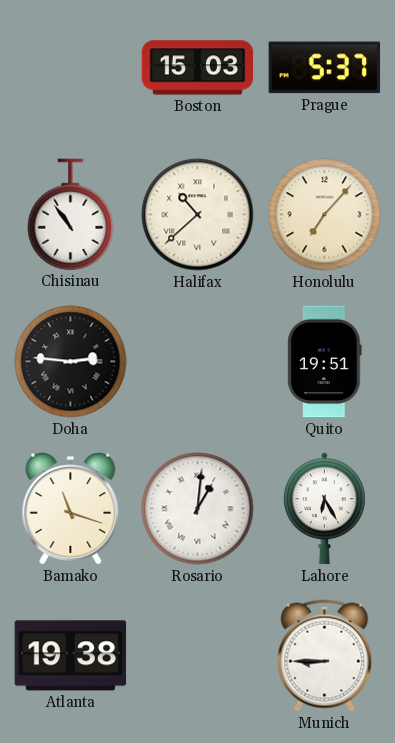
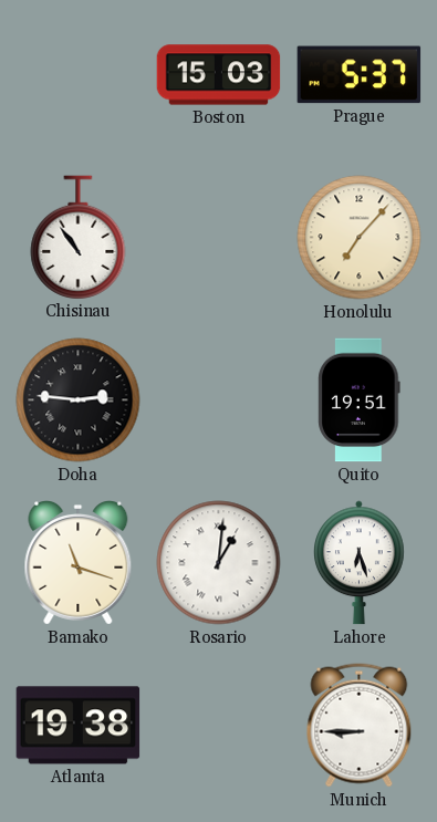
Halifax: 10:38 -> none (198, 215)
Lahore: 6:25 -> 6:27 (360, 563)
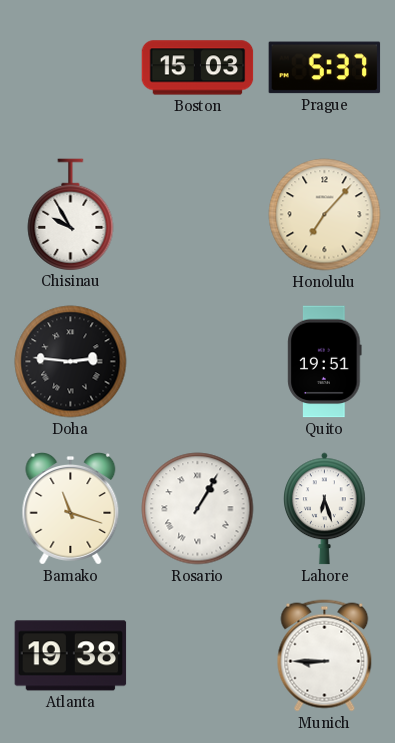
Chisinau: 10:54 -> 9:55 (71, 214)
Rosario: 1:01 -> 1:05 (198, 509)
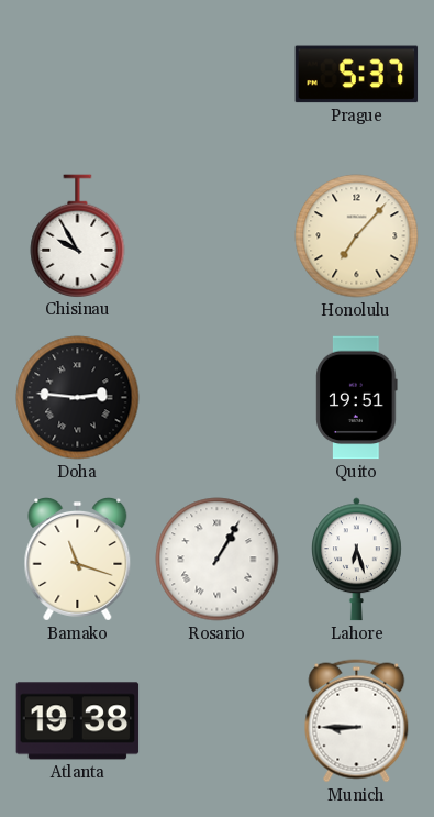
Boston: 15:03 -> none (198, 68)
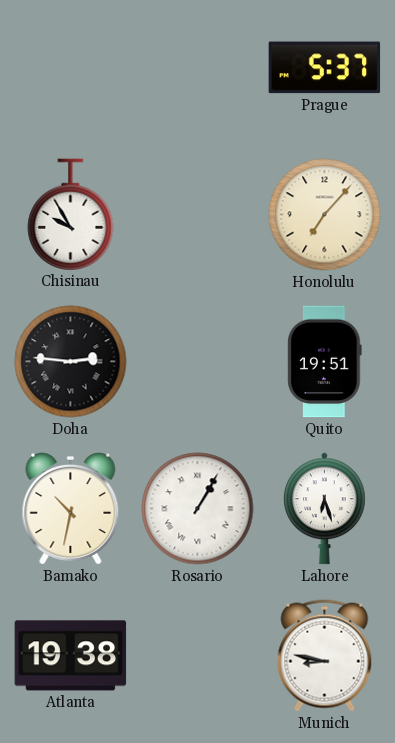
Bamako: 11:18 -> 10:32 (71, 509)
Munich: 8:45 -> 8:47 (325, 656)
